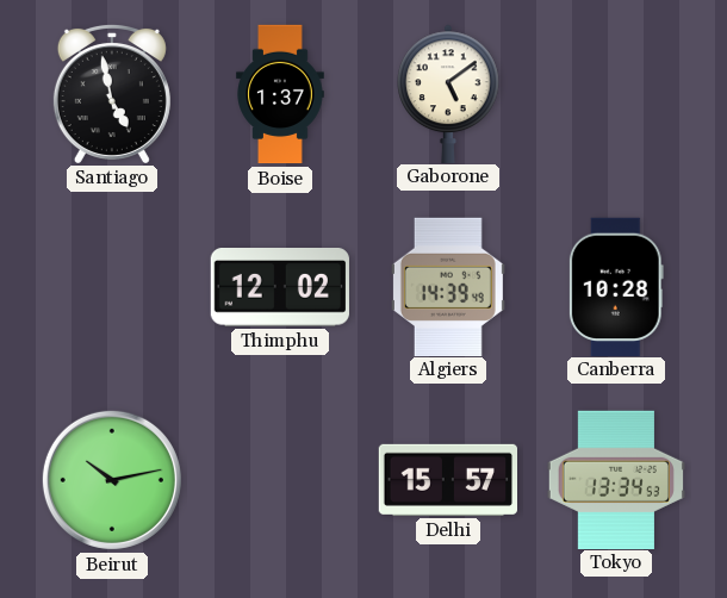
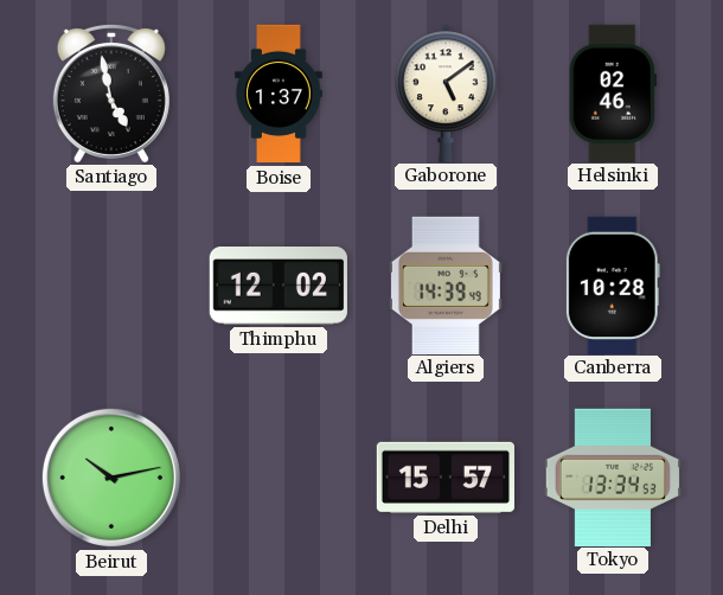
Helsinki: none -> 02:46 (613, 92)
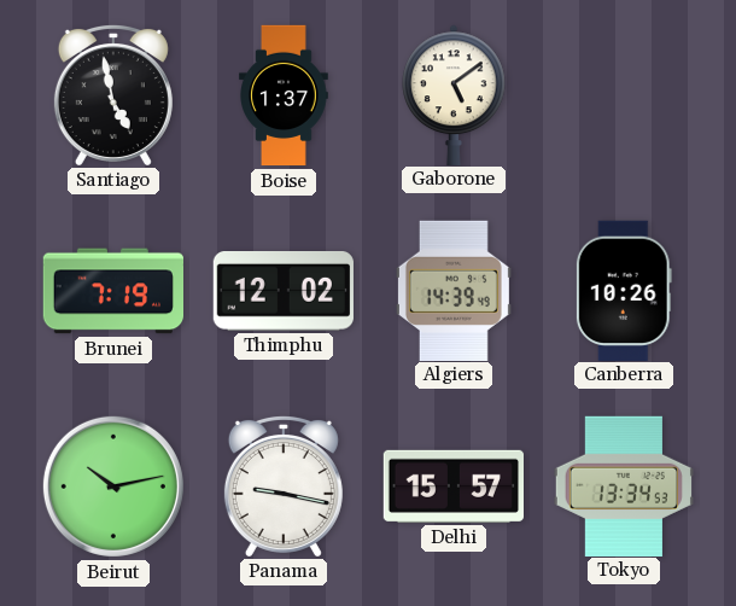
Helsinki: 02:46 -> none (613, 92)
Brunei: none -> 7:19 (112, 291)
Canberra: 10:28 -> 10:26 (624, 290)
Panama: none -> 9:17 (284, 485)
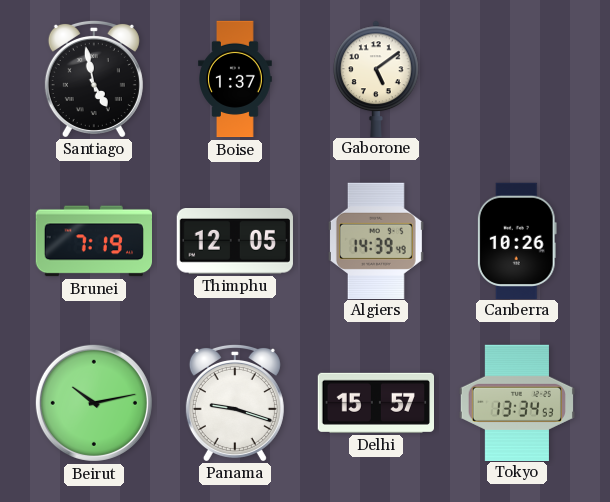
Thimphu: 12:02 -> 12:05 (235, 242)
Panama: 9:17 -> 9:18 (235, 402)
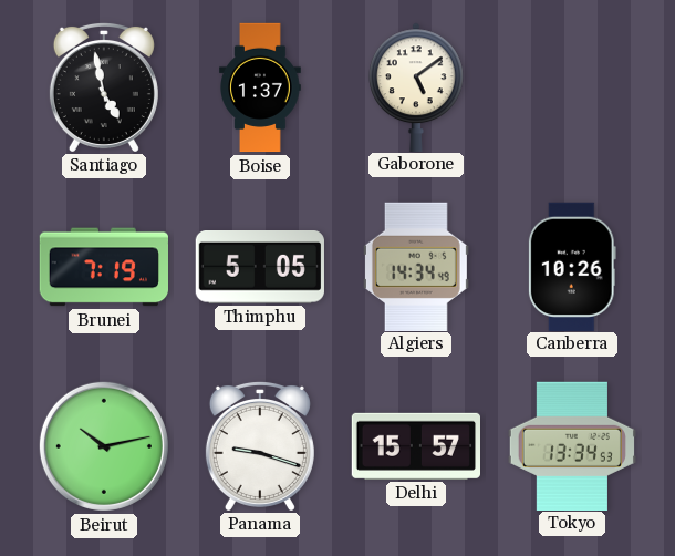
Thimphu: 12:05 -> 5:05 (260, 268)
Algiers: 14:39 -> 14:34 (416, 266)
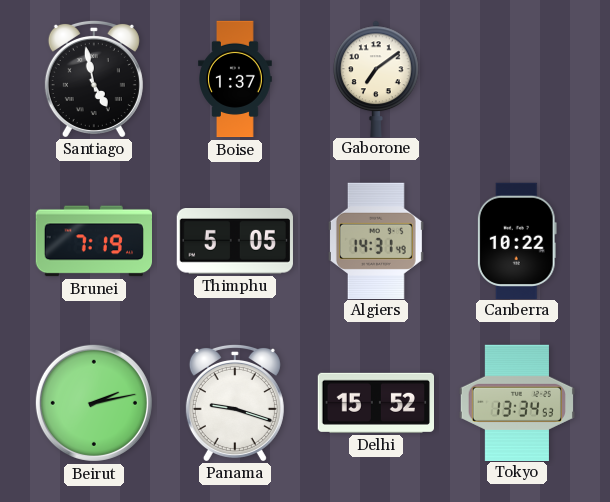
Gaborone: 5:09 -> 7:09 (376, 78)
Algiers: 14:34 -> 14:31 (376, 240)
Canberra: 10:26 -> 10:22 (517, 240)
Beirut: 10:13 -> 2:13 (94, 403)
Delhi: 15:57 -> 15:52 (375, 403)
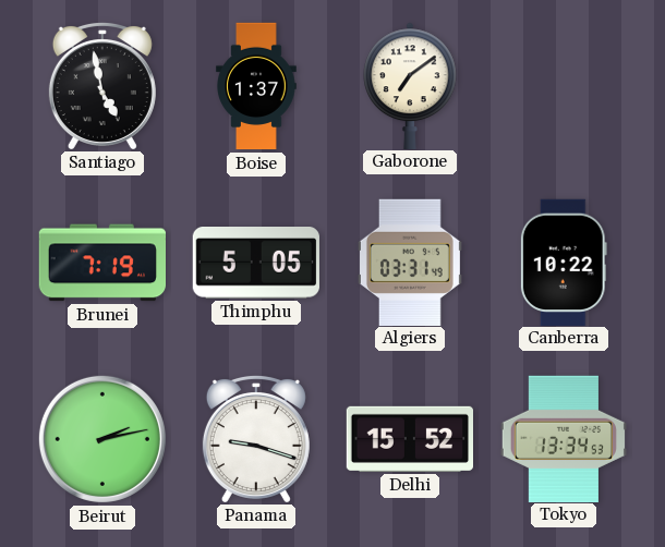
Algiers: 14:31 -> 03:31 (410, 262)
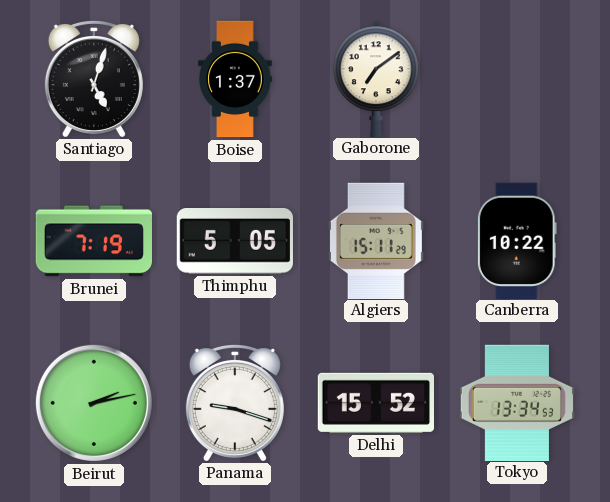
Santiago: 4:58 -> 5:03 (94, 78)
Algiers: 03:31 -> 15:11 (376, 240)
